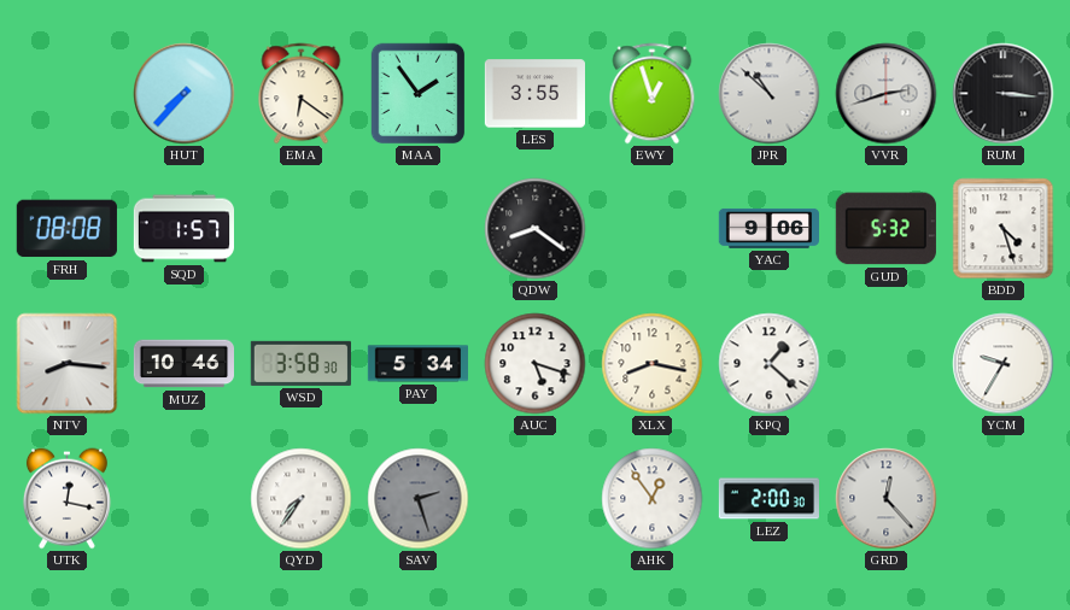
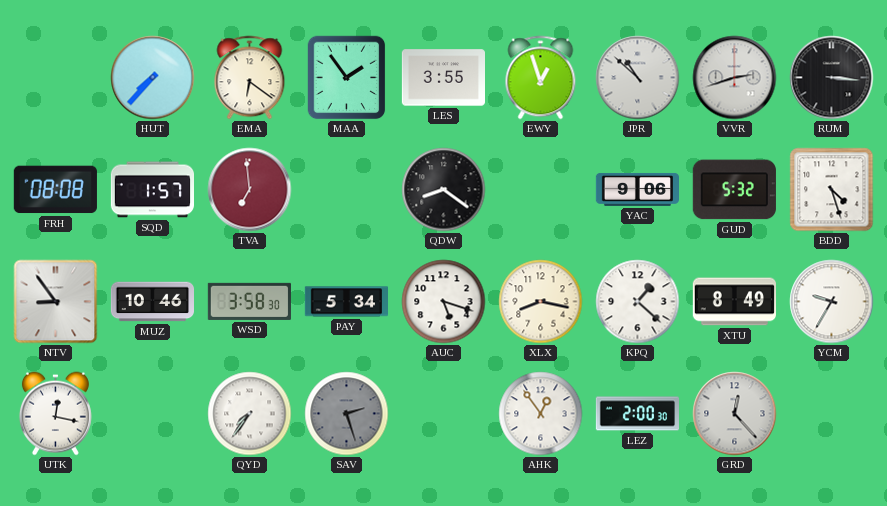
TVA: none -> 6:59 (250, 190)
NTV: 8:16 -> 8:54 (56, 302)
XTU: none -> 8:49 (734, 302)
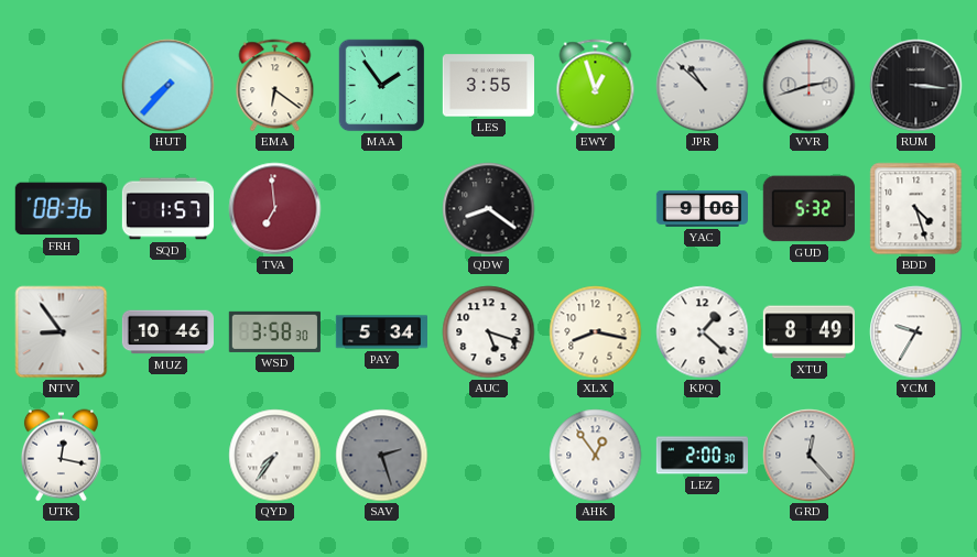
FRH: 08:08 -> 08:36 (61, 209)
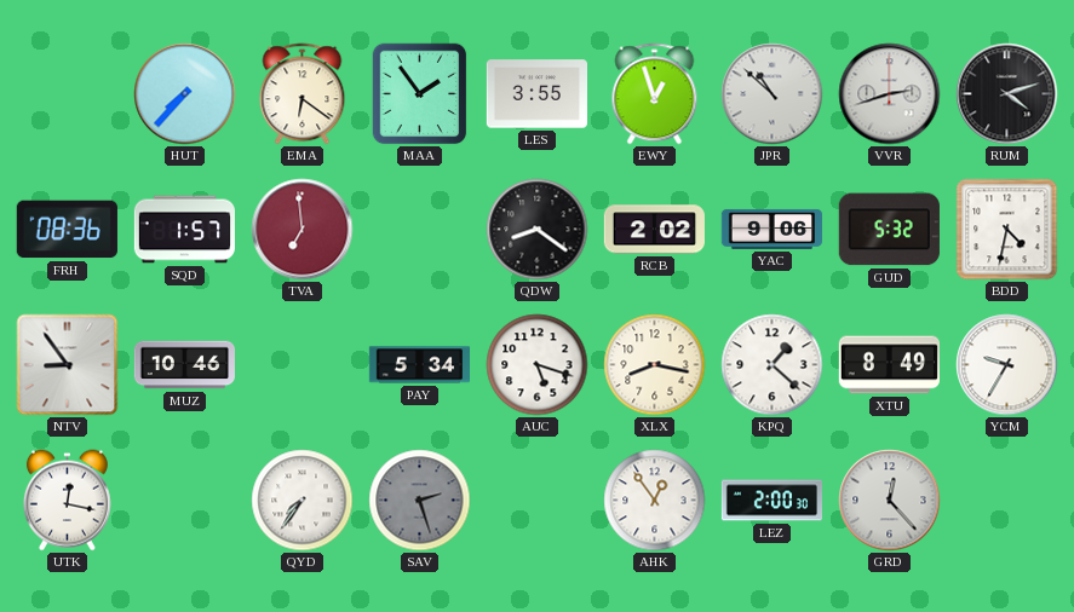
RUM: 3:16 -> 4:12 (1007, 94)
RCB: none -> 2:02 (654, 230)
BDD: 4:27 -> 4:32 (1007, 230)
WSD: 3:58 -> none (274, 331)
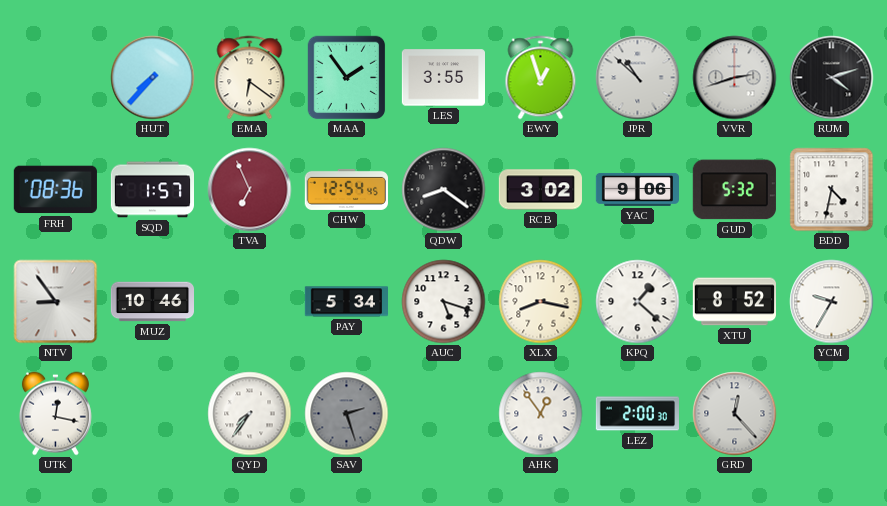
TVA: 6:59 -> 6:56 (250, 190)
CHW: none -> 12:54 (346, 189)
RCB: 2:02 -> 3:02 (540, 190)
XTU: 8:49 -> 8:52 (734, 302)
